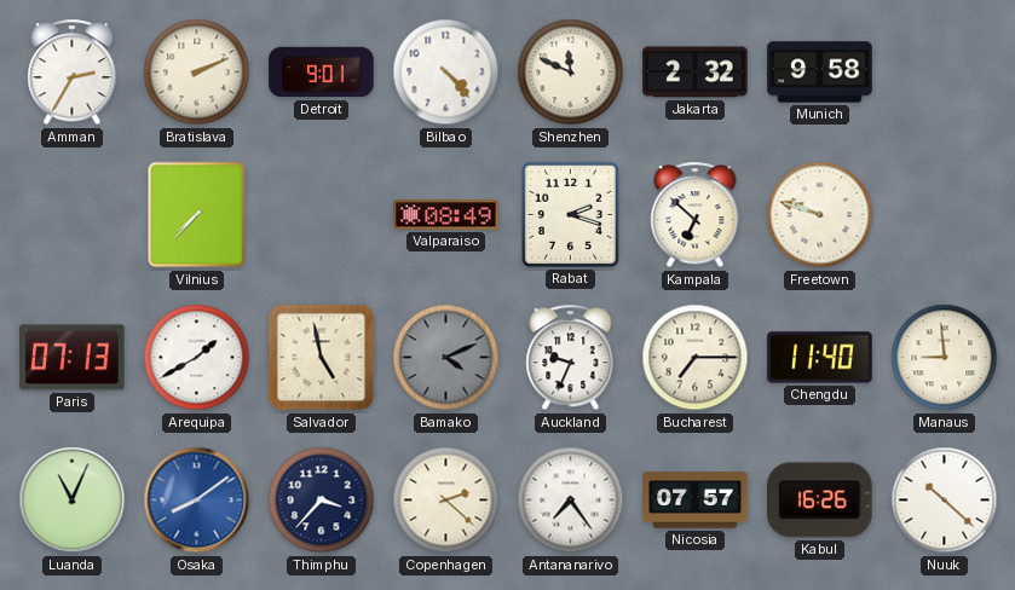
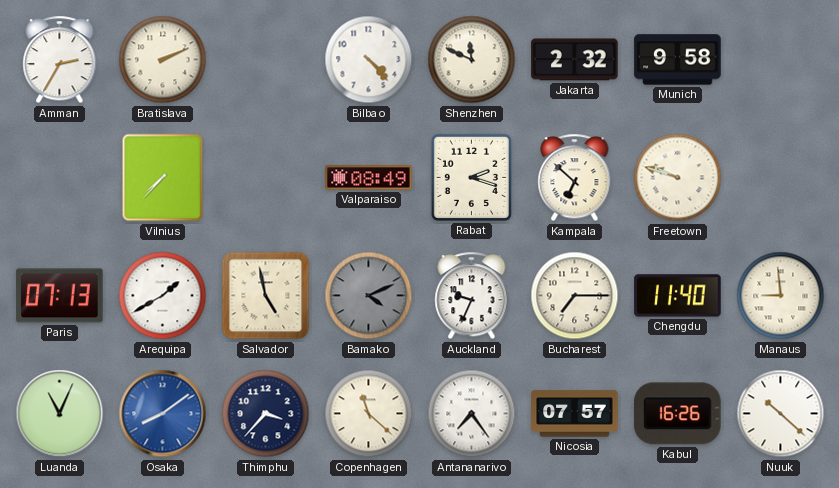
Detroit: 9:01 -> none (322, 73)
Copenhagen: 2:22 -> 11:22 (369, 414)
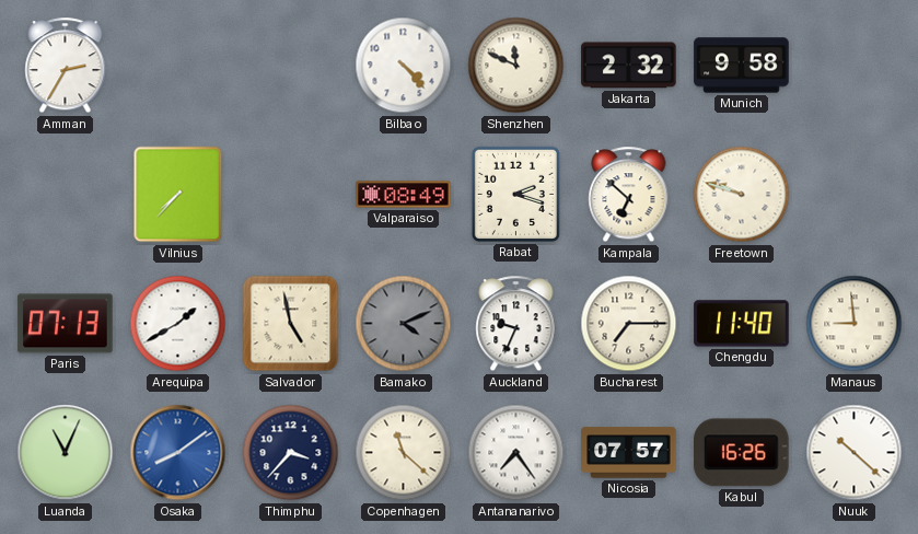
Bratislava: 2:11 -> none (163, 60)
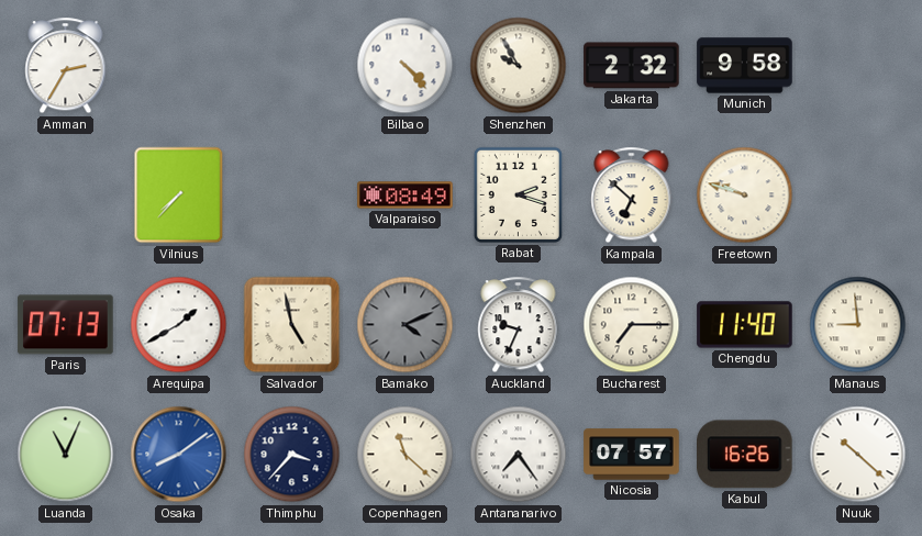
Shenzhen: 11:49 -> 9:55 (519, 66)
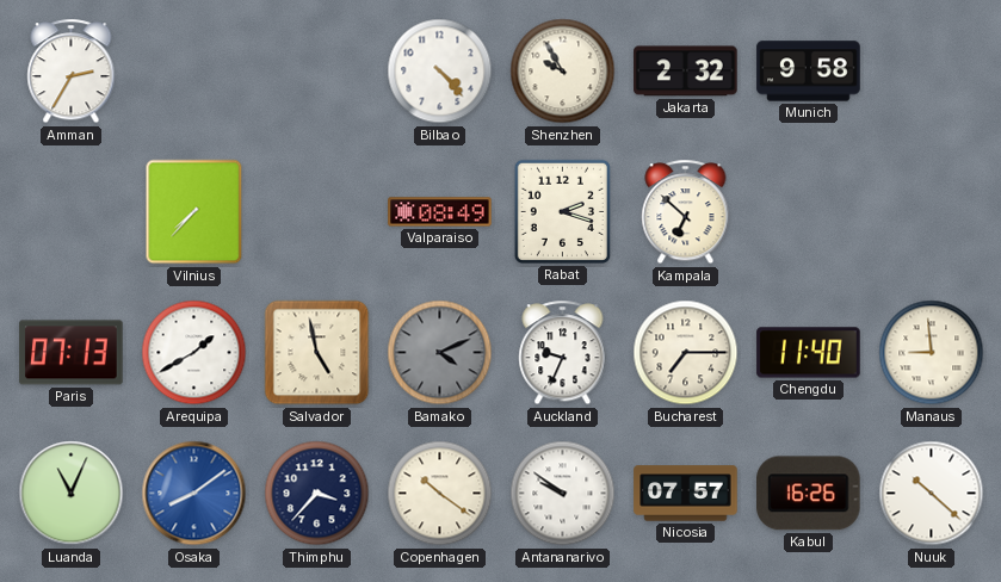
Freetown: 9:48 -> none (745, 196)
Copenhagen: 11:22 -> 10:21 (440, 494)
Antananarivo: 7:24 -> 9:51 (563, 494)
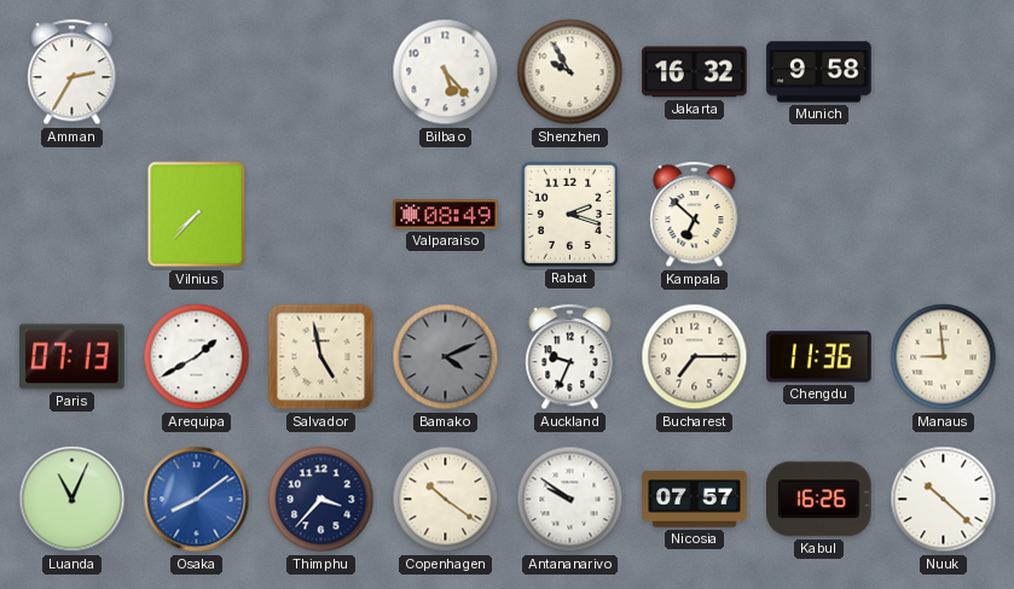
Bilbao: 4:23 -> 5:23 (446, 72)
Jakarta: 2:32 -> 16:32 (695, 72)
Chengdu: 11:40 -> 11:36 (819, 357)
